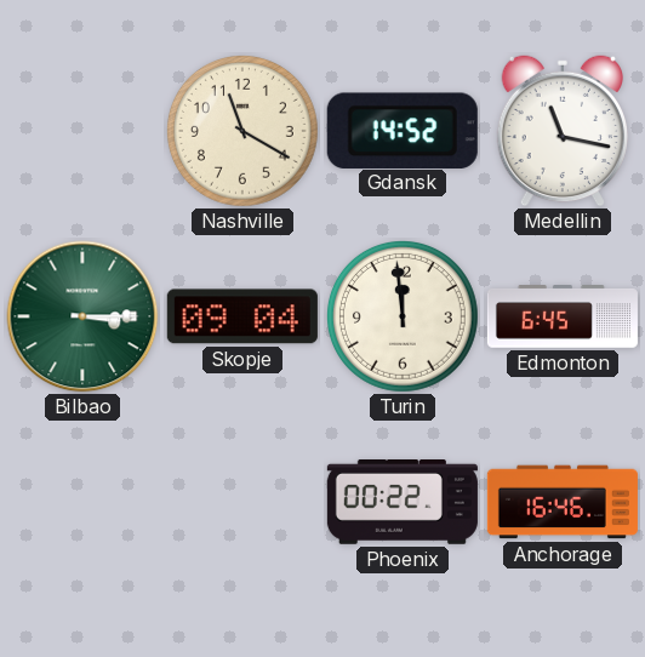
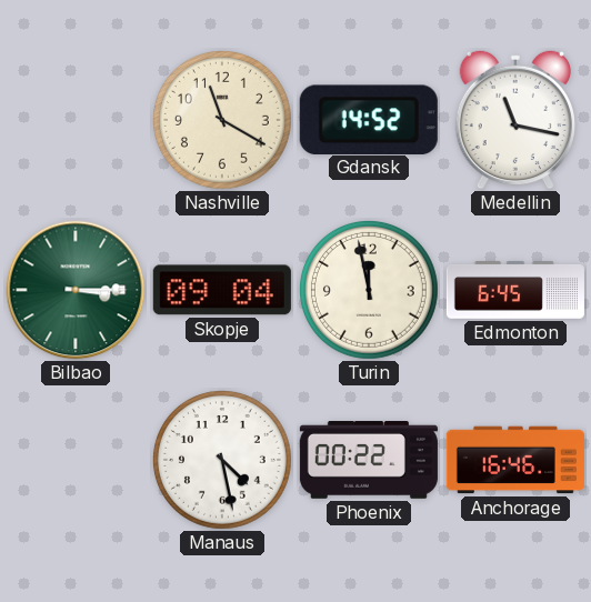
Turin: 11:59 -> 11:58 (369, 290)
Manaus: none -> 4:28 (222, 460)
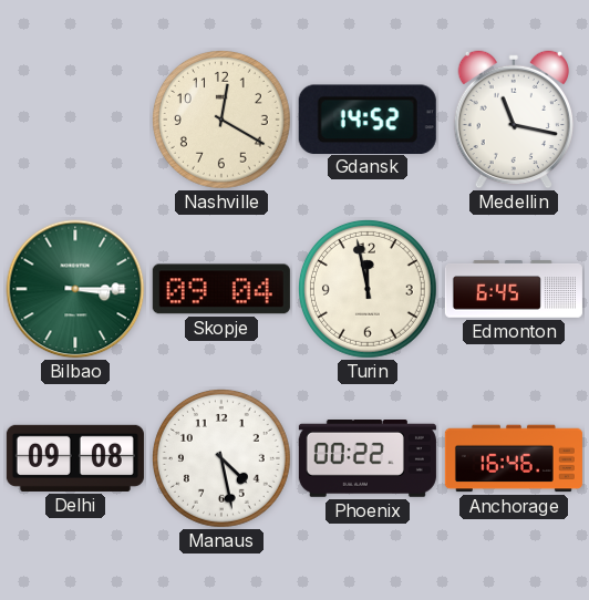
Nashville: 11:20 -> 12:20 (221, 120)
Delhi: none -> 09:08 (75, 458)
